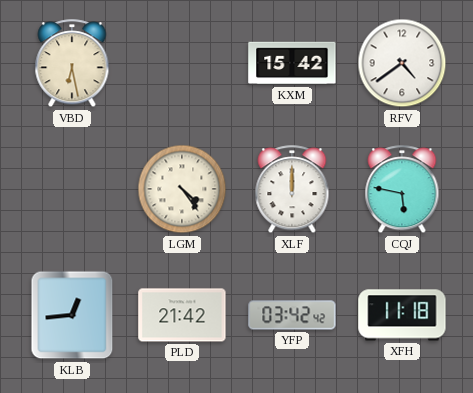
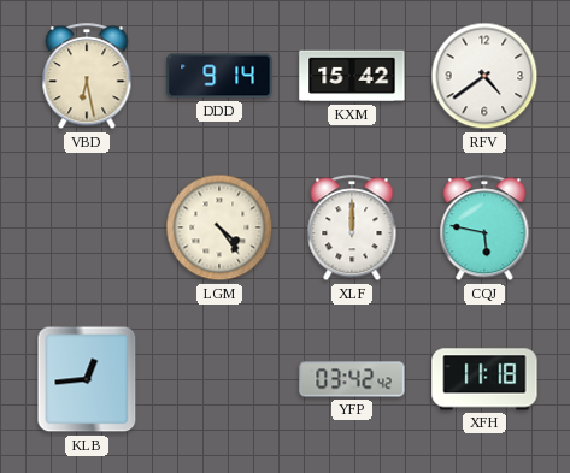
DDD: none -> 9:14 (219, 76)
PLD: 21:42 -> none (182, 315)
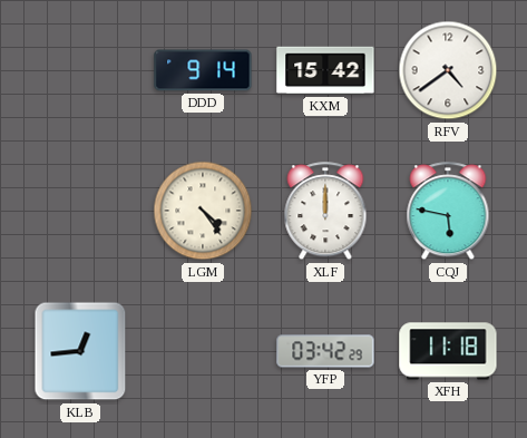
VBD: 6:28 -> none (87, 77)
YFP: 03:42:42 -> 03:42:29 (325, 351)
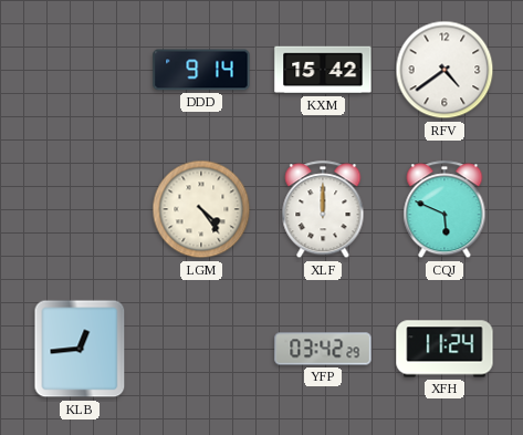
CQJ: 5:47 -> 5:49 (444, 210)
XFH: 11:18 -> 11:24 (444, 349)
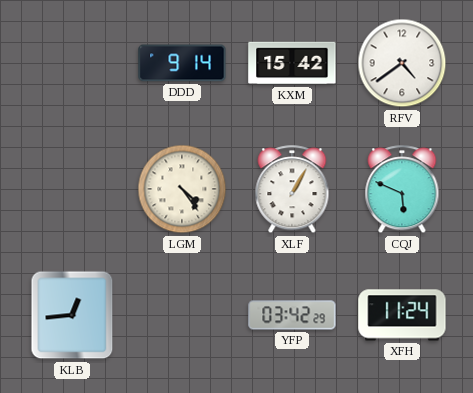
XLF: 12:00 -> 1:05 (292, 190)
